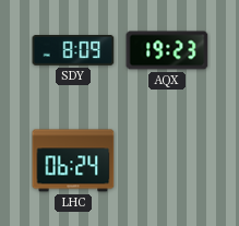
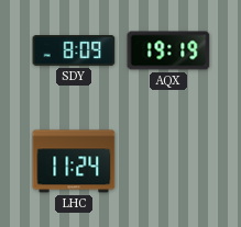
AQX: 19:23 -> 19:19 (168, 50)
LHC: 06:24 -> 11:24 (74, 161)
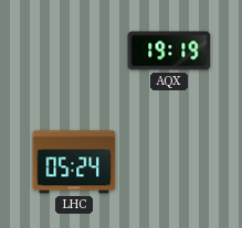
SDY: 8:09 -> none (74, 52)
LHC: 11:24 -> 05:24 (74, 162)
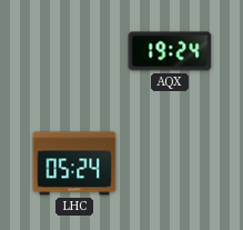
AQX: 19:19 -> 19:24 (170, 51)
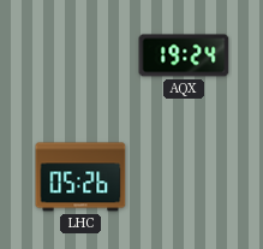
LHC: 05:24 -> 05:26 (80, 177)
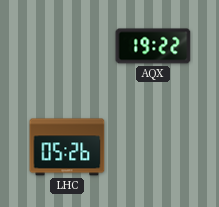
AQX: 19:24 -> 19:22 (153, 46)
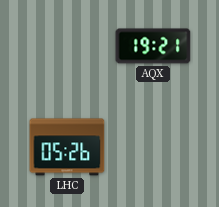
AQX: 19:22 -> 19:21 (153, 46)
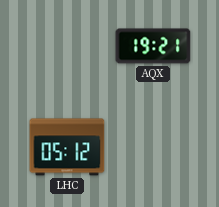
LHC: 05:26 -> 05:12 (67, 147)
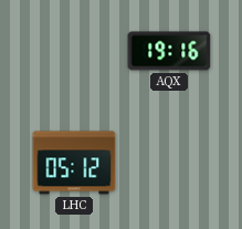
AQX: 19:21 -> 19:16 (169, 51)
